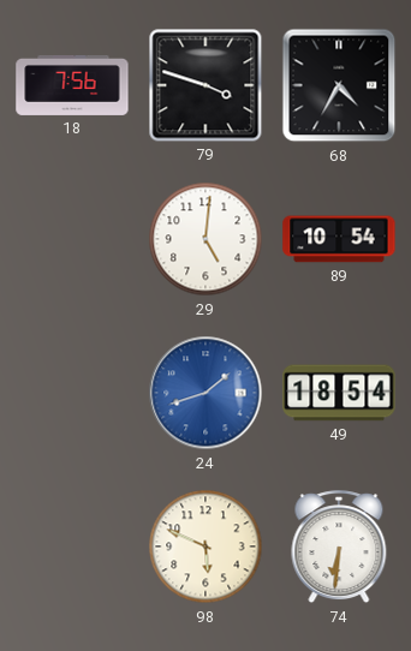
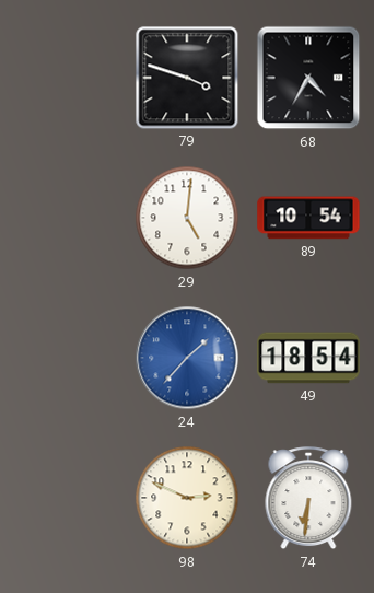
18: 7:56 -> none (72, 85)
24: 1:42 -> 1:37 (187, 358)
98: 5:49 -> 2:49 (187, 498)
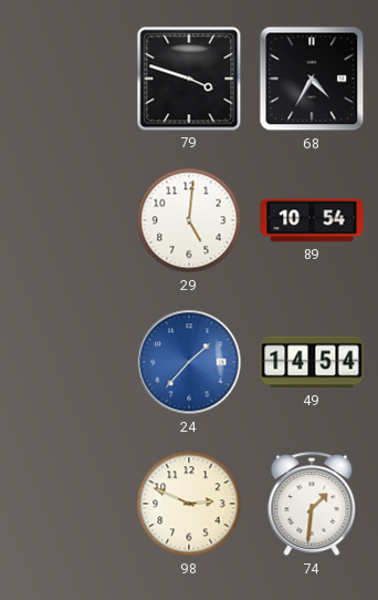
49: 18:54 -> 14:54 (312, 362)
74: 6:31 -> 1:31 (312, 505)
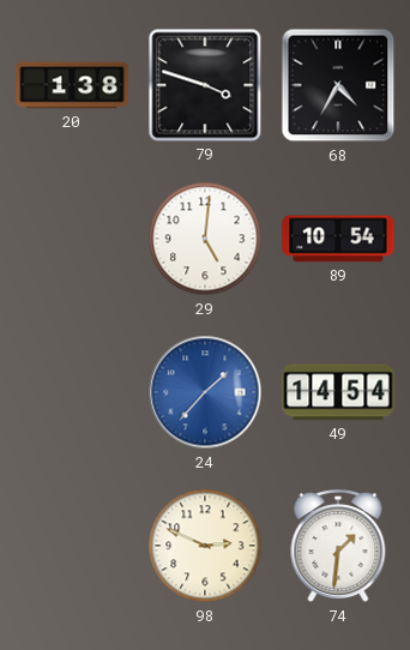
20: none -> 1:38 (72, 85)
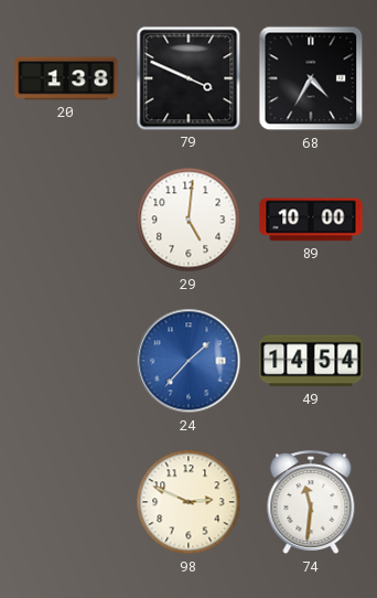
79: 3:48 -> 3:49 (188, 78)
89: 10:54 -> 10:00 (311, 220)
74: 1:31 -> 11:31 (311, 503)
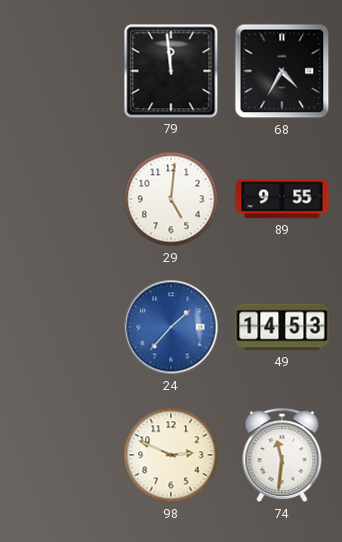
20: 1:38 -> none (66, 78)
79: 3:49 -> 11:59 (171, 71)
89: 10:00 -> 9:55 (282, 199)
49: 14:54 -> 14:53 (282, 327)
